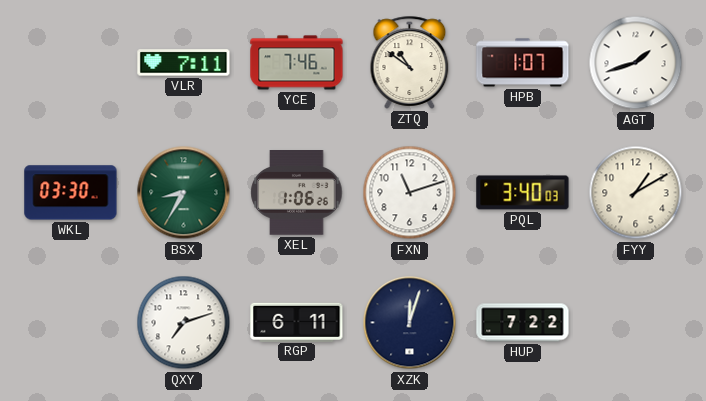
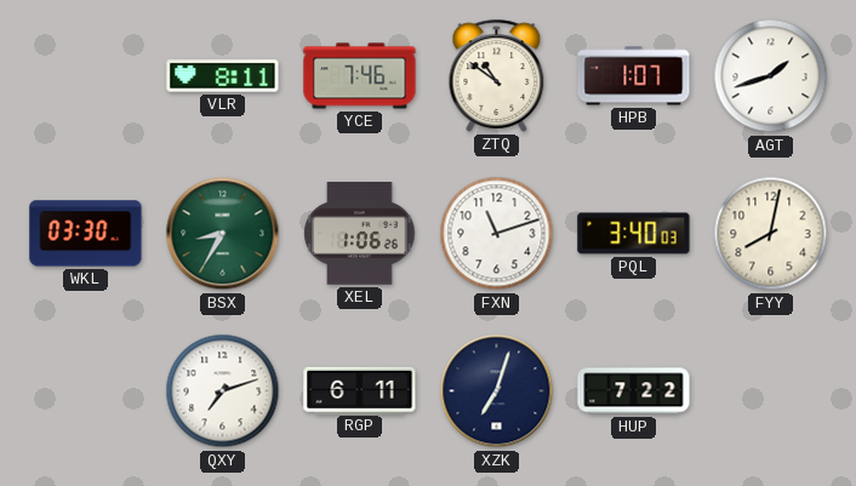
VLR: 7:11 -> 8:11 (223, 76)
FYY: 1:10 -> 8:02 (771, 234)
XZK: 12:03 -> 7:03 (497, 391)
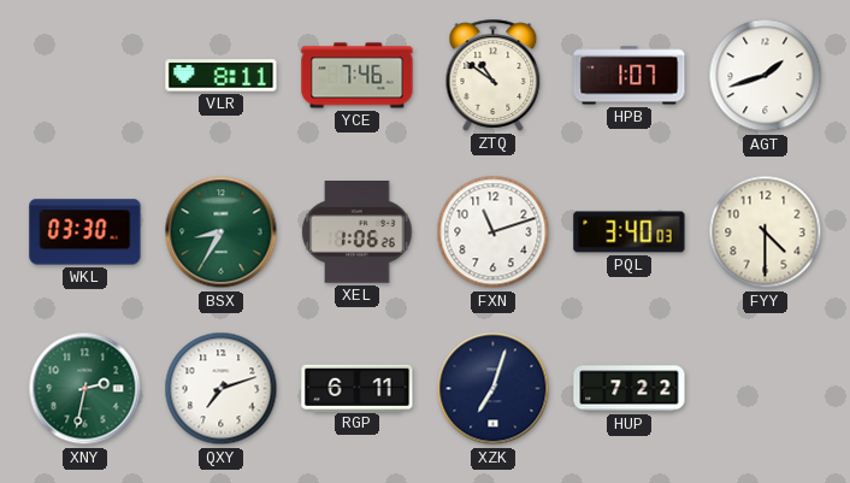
FYY: 8:02 -> 4:30 (766, 232)
XNY: none -> 2:32 (85, 389)
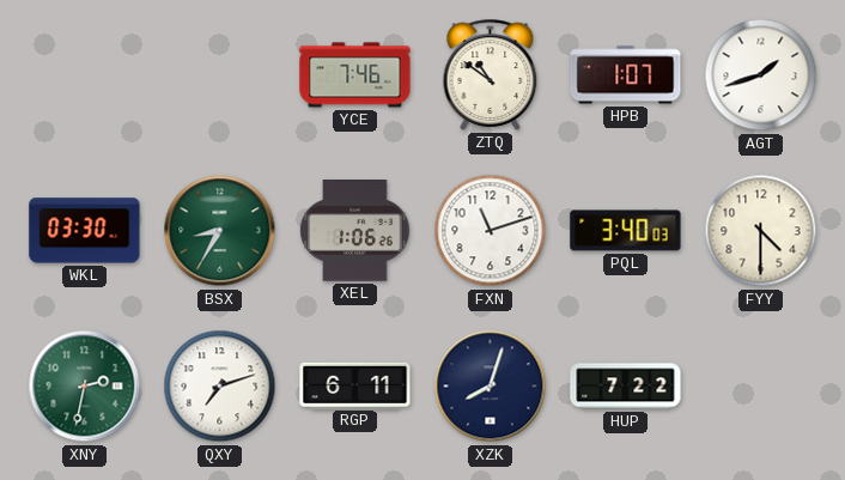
VLR: 8:11 -> none (222, 76)
XZK: 7:03 -> 8:03 (491, 387)
